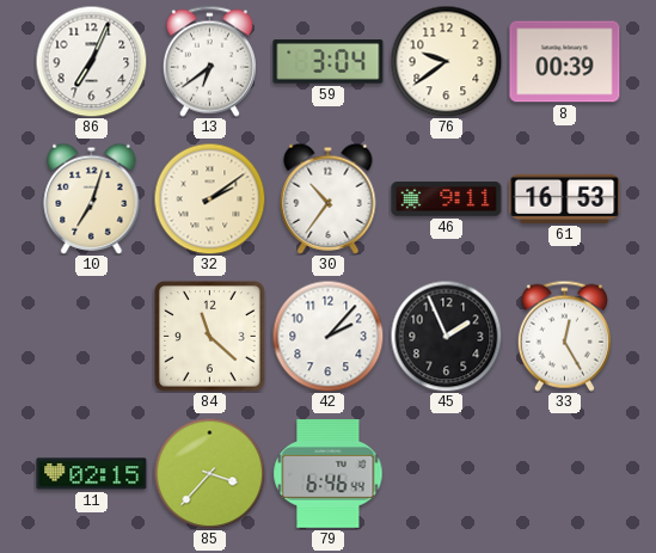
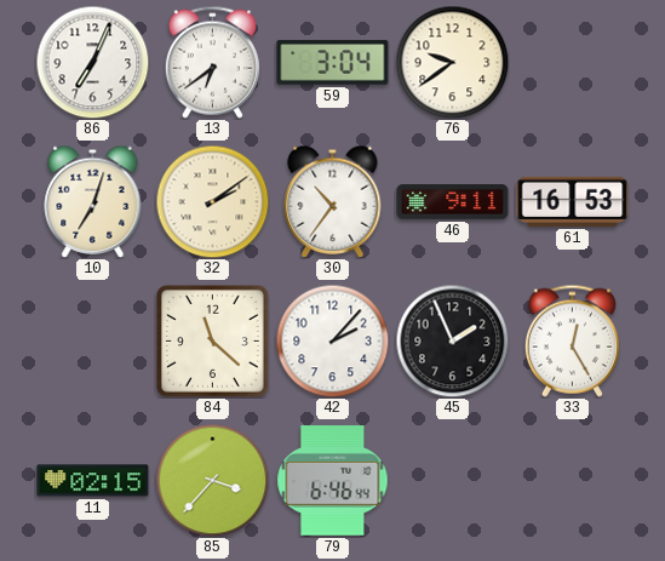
8: 00:39 -> none (565, 62)
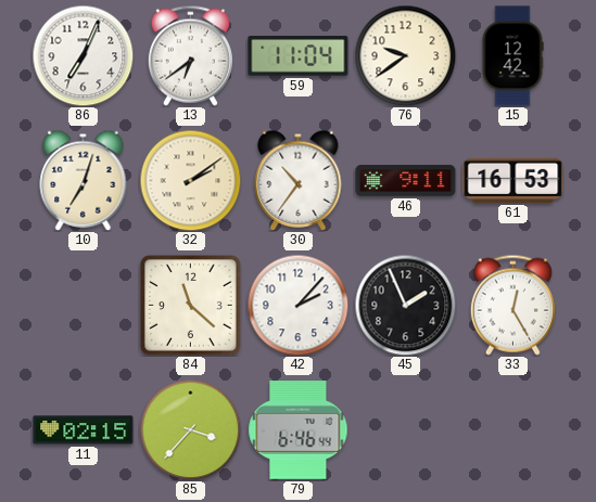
59: 3:04 -> 11:04 (299, 56)
15: none -> 12:42 (512, 56)
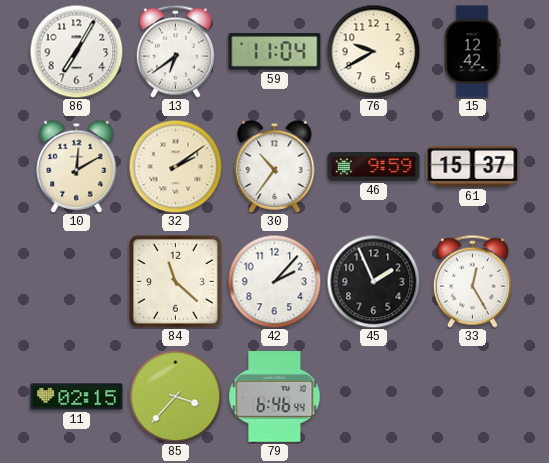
86: 7:04 -> 7:05 (76, 51)
76: 9:39 -> 9:40 (373, 51)
10: 7:03 -> 12:10 (77, 166)
46: 9:11 -> 9:59 (374, 167)
61: 16:53 -> 15:37 (473, 166)
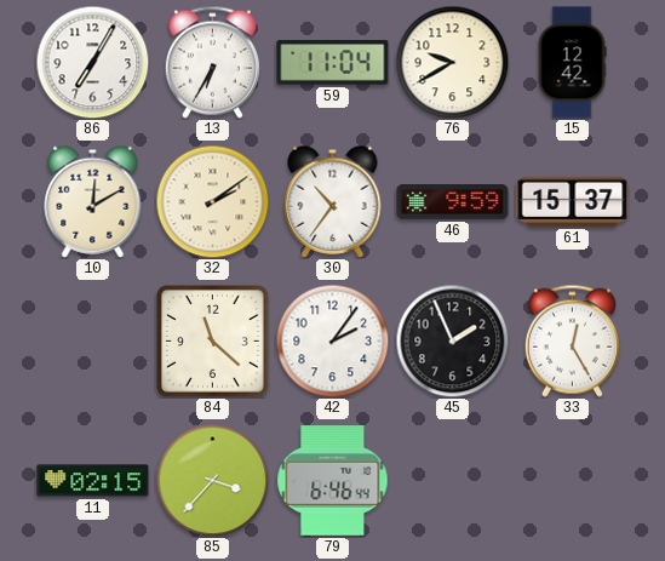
13: 6:39 -> 6:35 (212, 62)
42: 2:07 -> 2:06 (332, 340)
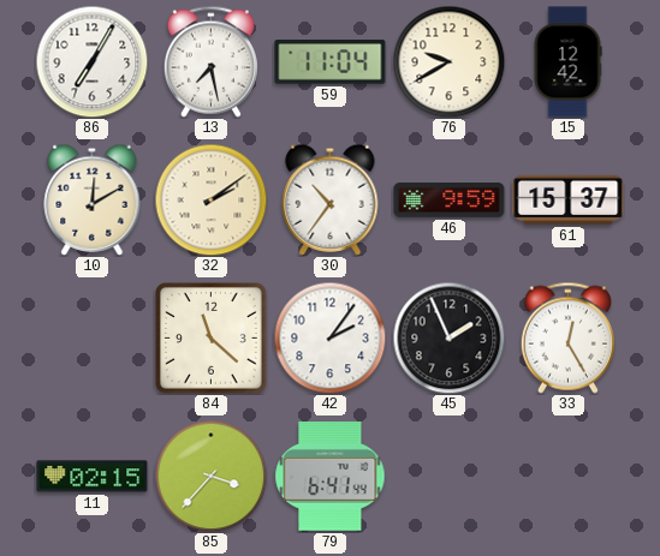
13: 6:35 -> 7:28 (210, 61)
79: 6:46 -> 6:41 (331, 477)
